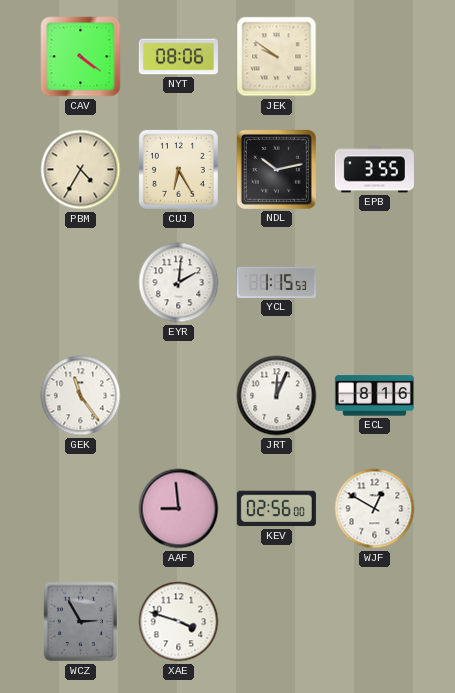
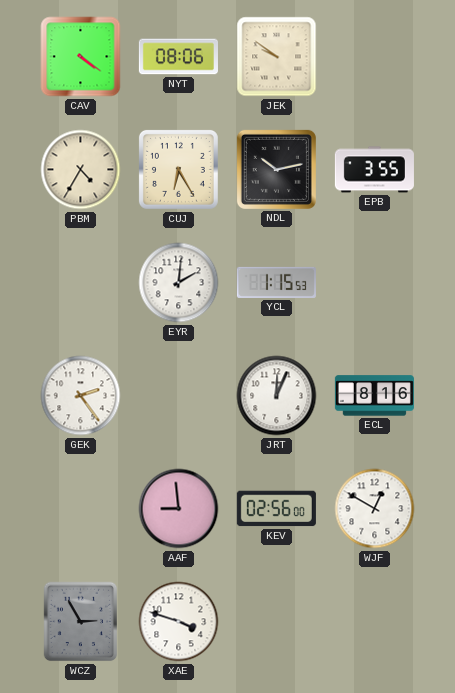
GEK: 11:24 -> 2:24 (81, 396)
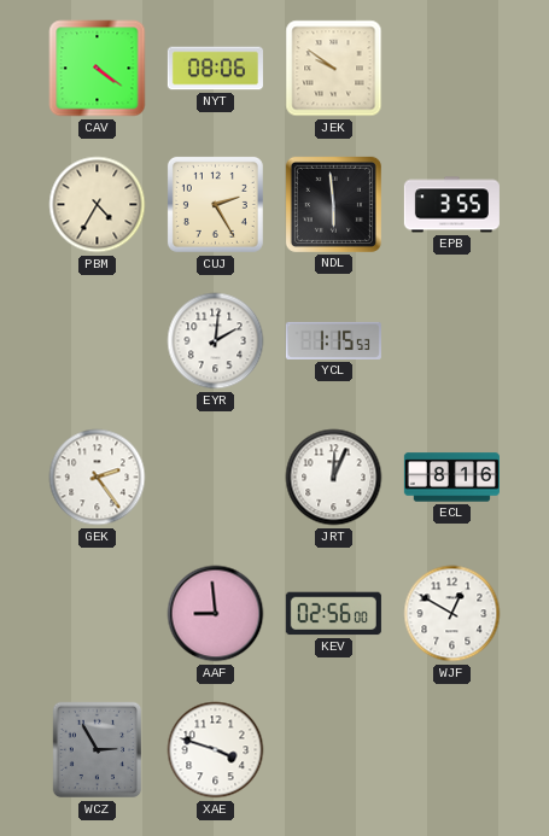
CUJ: 6:25 -> 2:25 (215, 204)
NDL: 10:13 -> 5:59 (333, 204)
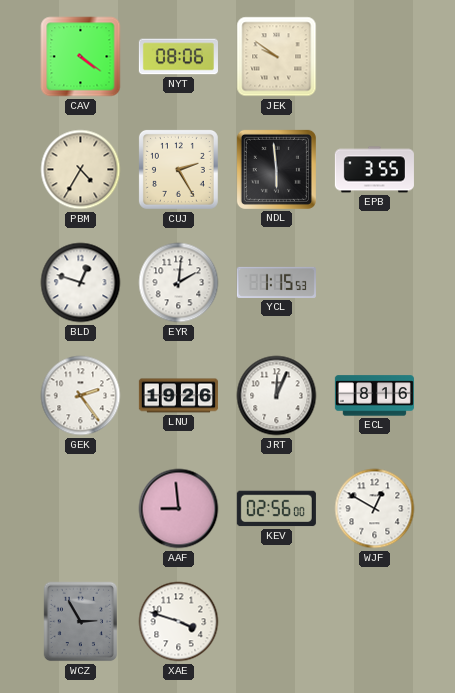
BLD: none -> 12:48 (81, 283)
LNU: none -> 19:26 (178, 396)
